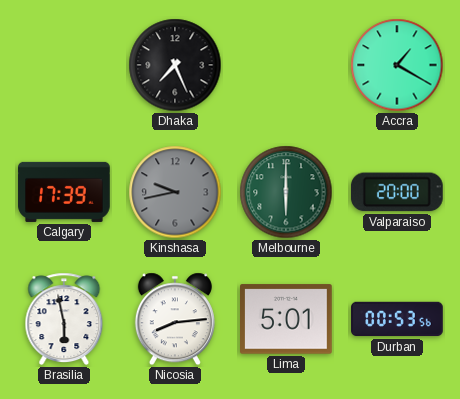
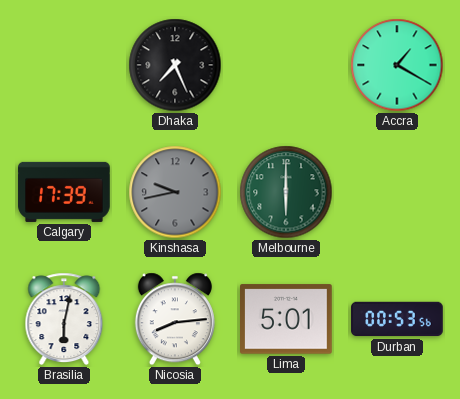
Valparaiso: 20:00 -> none (397, 192)
Brasilia: 5:58 -> 6:02 (64, 319)
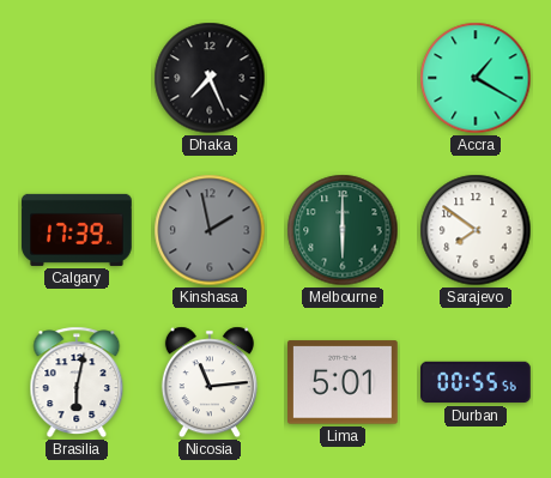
Kinshasa: 9:43 -> 1:58 (210, 230)
Sarajevo: none -> 7:51 (476, 230)
Nicosia: 8:14 -> 11:14 (210, 382)
Durban: 00:53 -> 00:55 (476, 382)
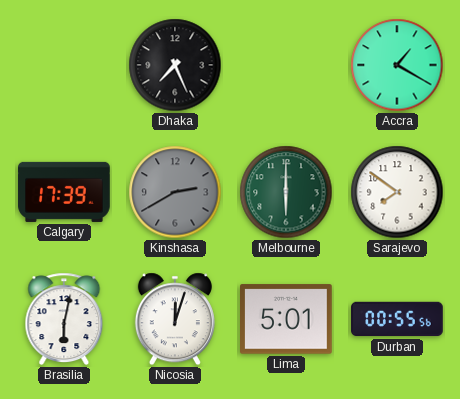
Kinshasa: 1:58 -> 2:40 (175, 192)
Nicosia: 11:14 -> 12:03 (175, 319)
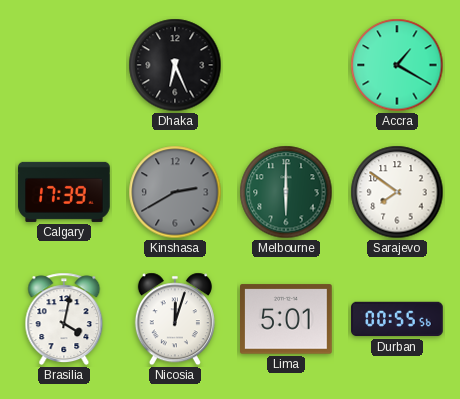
Dhaka: 7:26 -> 6:26 (175, 65)
Brasilia: 6:02 -> 4:02 (64, 319)
